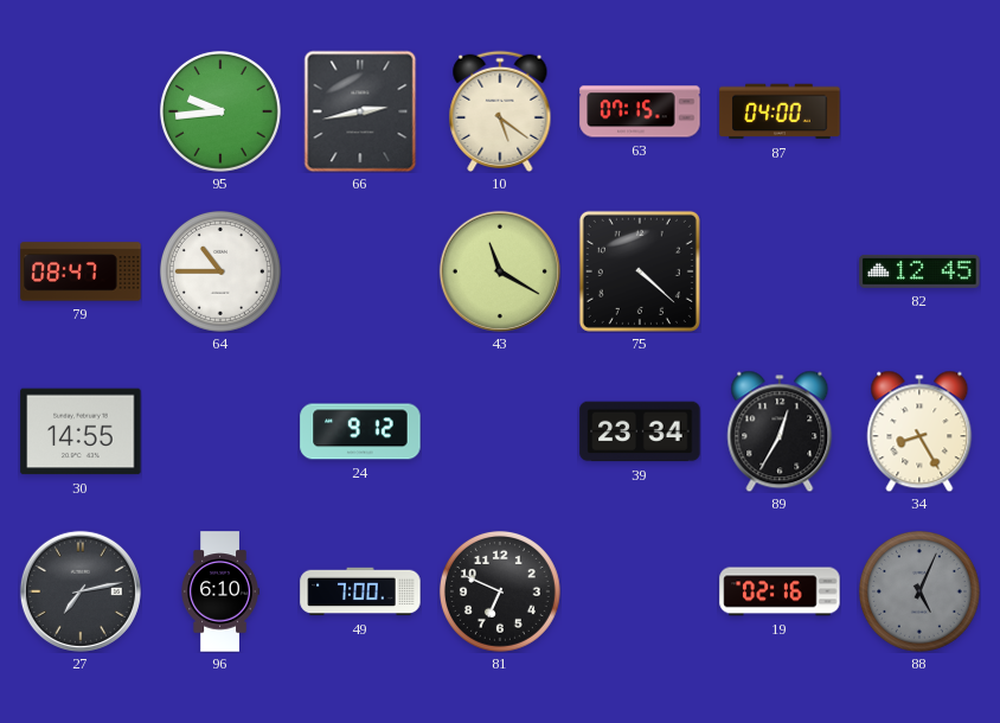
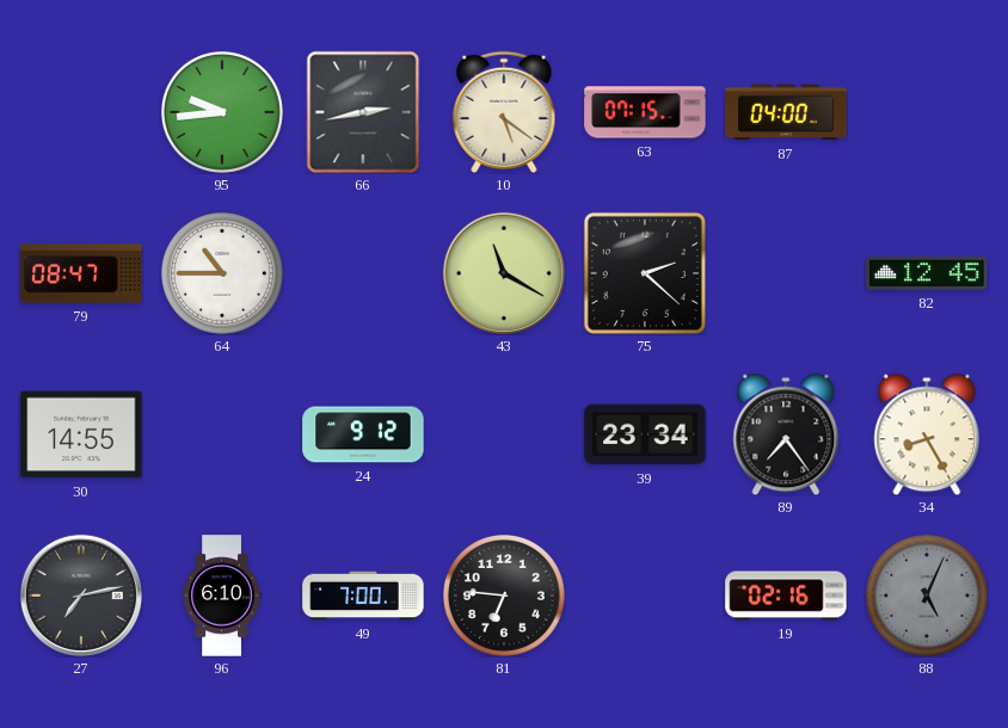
75: 4:22 -> 2:22 (645, 273)
89: 12:35 -> 7:24 (786, 434)
81: 6:49 -> 6:46 (504, 596)
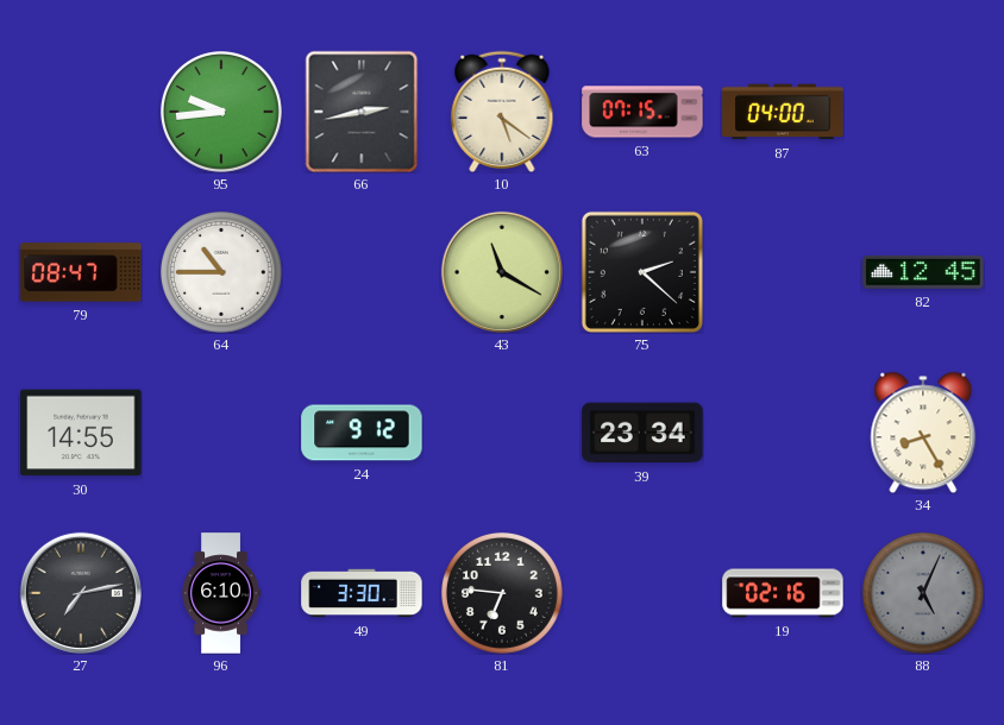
89: 7:24 -> none (786, 434)
49: 7:00 -> 3:30 (362, 593)
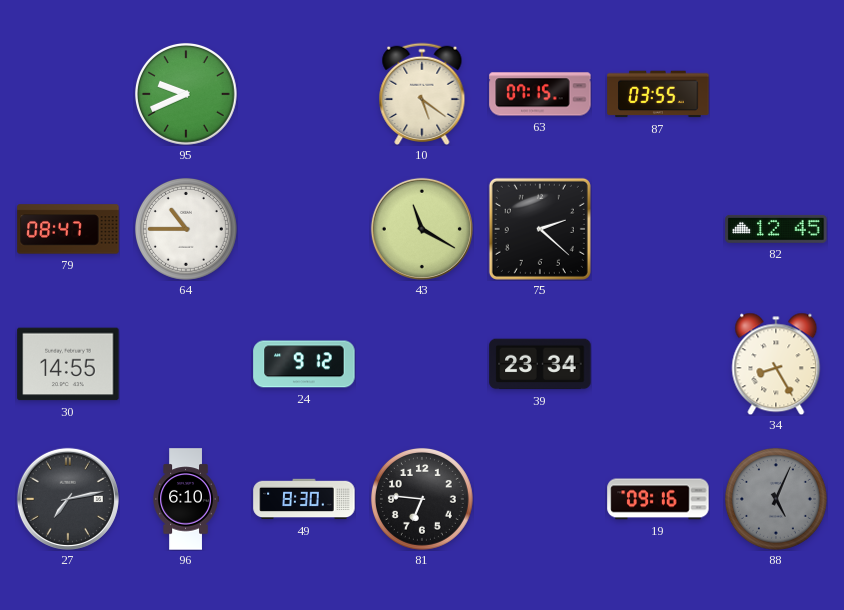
95: 9:44 -> 9:41 (186, 94)
66: 2:43 -> none (362, 112)
87: 04:00 -> 03:55 (658, 94)
49: 3:30 -> 8:30 (304, 499)
19: 02:16 -> 09:16 (658, 499)
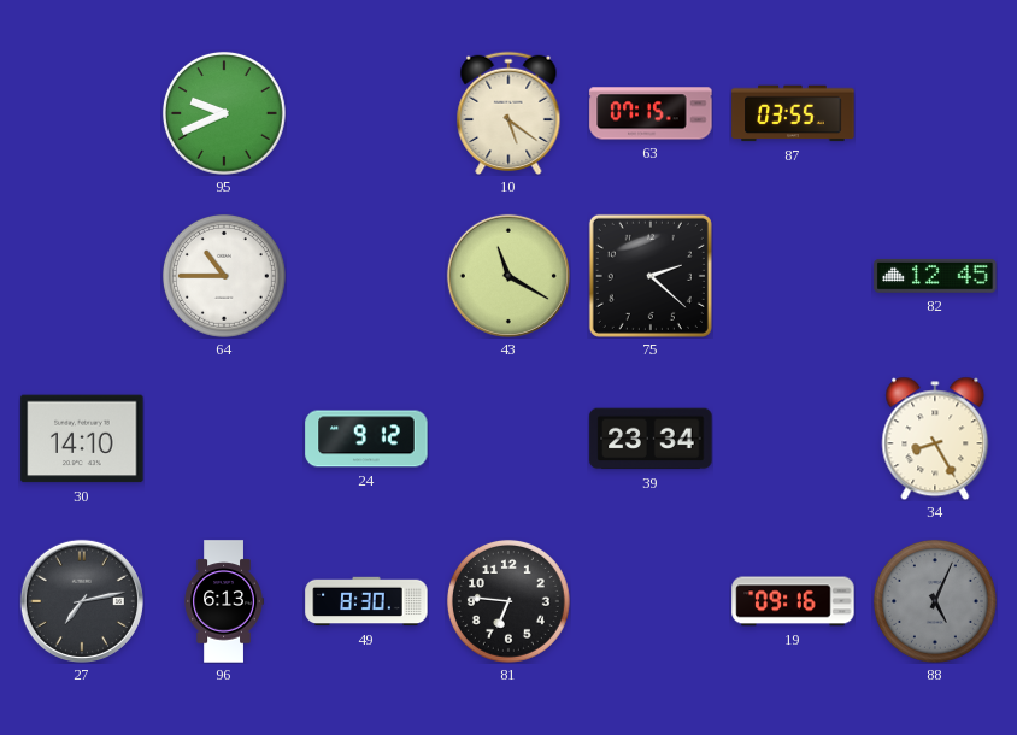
79: 08:47 -> none (68, 229)
30: 14:55 -> 14:10 (82, 439)
96: 6:10 -> 6:13 (224, 601)
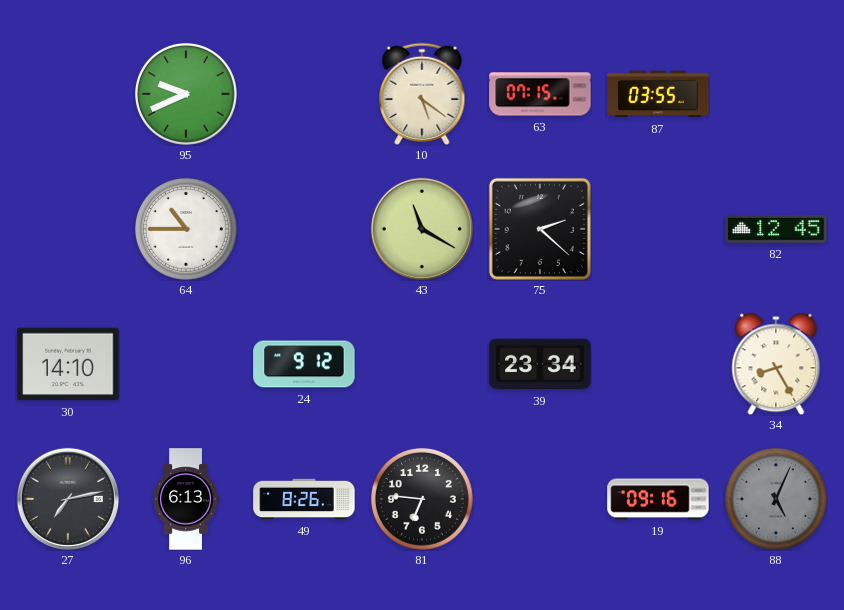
49: 8:30 -> 8:26 (304, 499)
